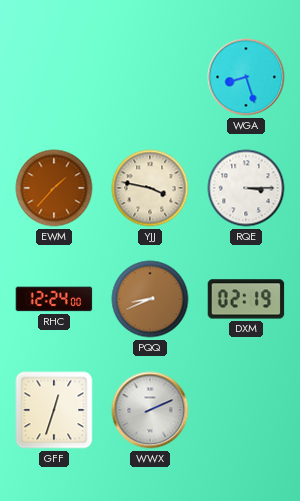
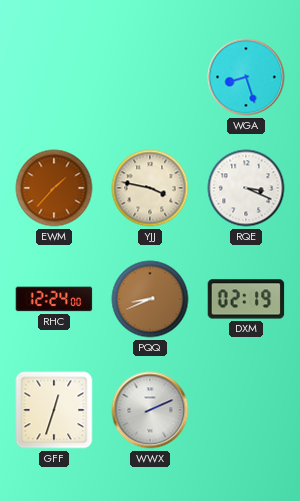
RQE: 3:15 -> 3:19 (246, 188)
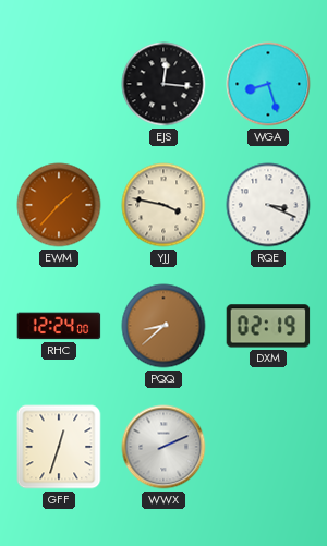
EJS: none -> 12:16 (163, 84)
PQQ: 8:41 -> 8:38 (163, 326)
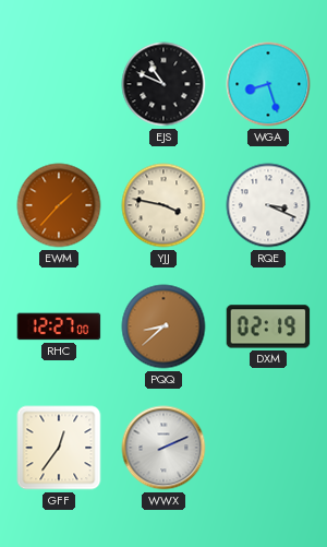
EJS: 12:16 -> 10:49 (163, 84)
RHC: 12:24 -> 12:27 (59, 326)
GFF: 12:33 -> 12:36 (59, 448)
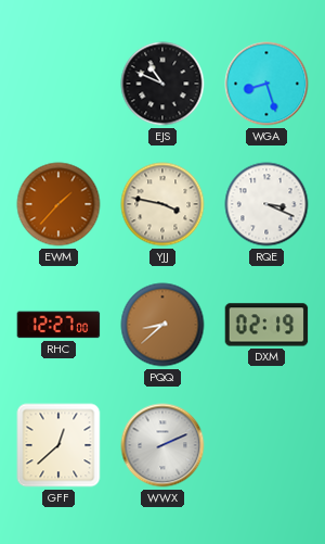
GFF: 12:36 -> 12:38 (58, 445)
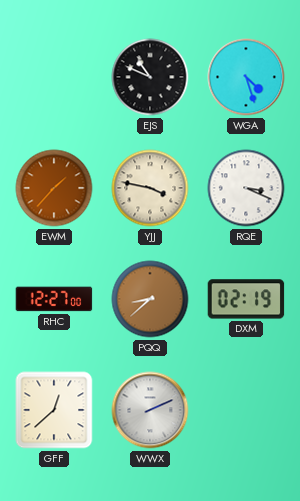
WGA: 8:27 -> 4:27 (246, 77)
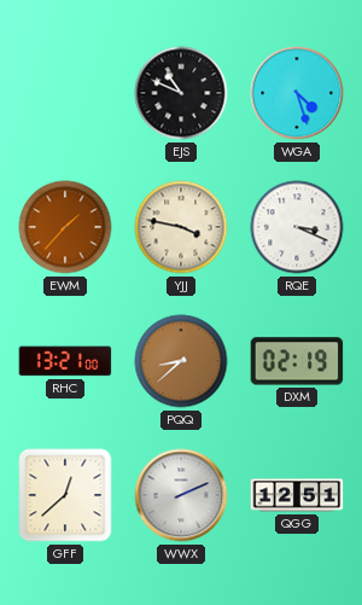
RHC: 12:27 -> 13:21 (65, 361)
QGG: none -> 12:51 (297, 495)
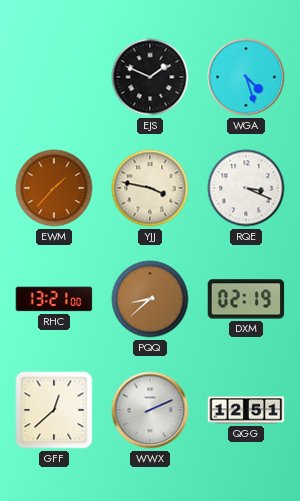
EJS: 10:49 -> 1:49 (150, 77)
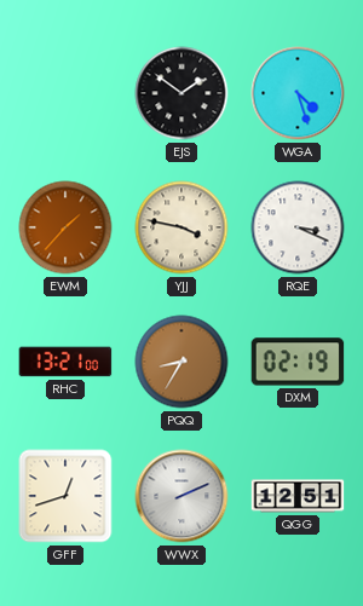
EJS: 1:49 -> 1:51 (181, 93)
PQQ: 8:38 -> 8:35 (181, 362)
GFF: 12:38 -> 12:42 (65, 496)
